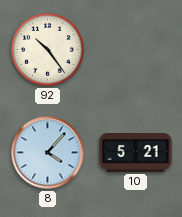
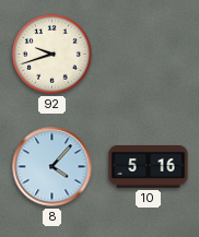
92: 10:24 -> 9:42 (52, 55)
10: 5:21 -> 5:16 (149, 167)
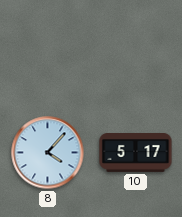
92: 9:42 -> none (52, 55)
10: 5:16 -> 5:17 (136, 153)
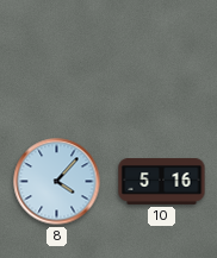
10: 5:17 -> 5:16 (162, 182)
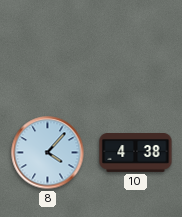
10: 5:16 -> 4:38 (136, 153)
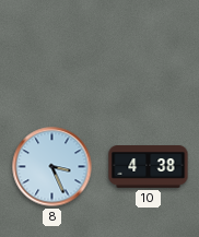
8: 4:07 -> 3:26 (52, 167)
